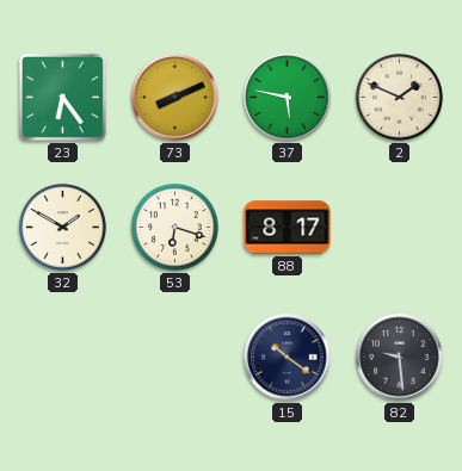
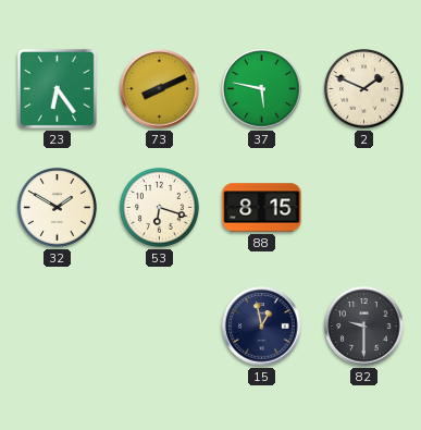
88: 8:17 -> 8:15 (262, 208)
15: 10:21 -> 12:58 (262, 327)
82: 9:29 -> 9:30 (364, 327)
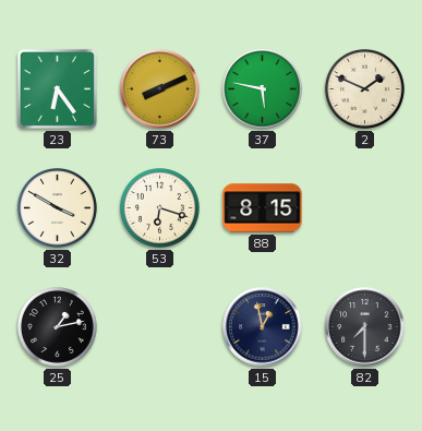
32: 1:50 -> 3:50 (57, 207)
25: none -> 1:13 (57, 326)
82: 9:30 -> 7:30 (365, 327)
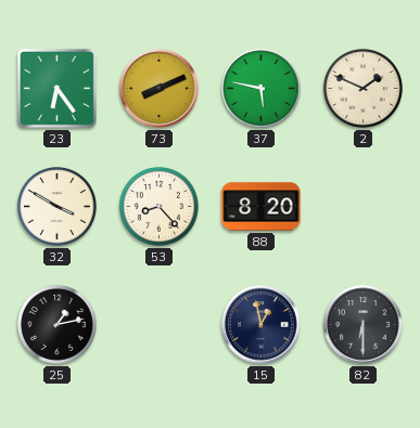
53: 6:18 -> 8:23 (158, 206)
88: 8:15 -> 8:20 (262, 207)
82: 7:30 -> 6:30 (364, 325)
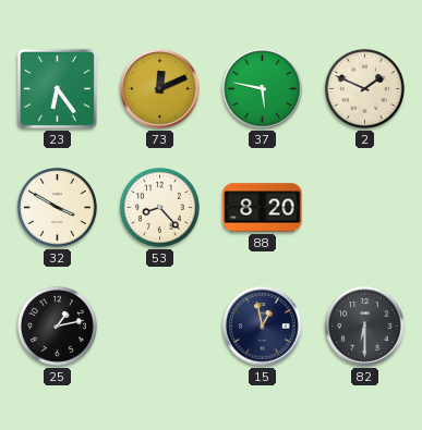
73: 8:11 -> 12:11 (160, 89)
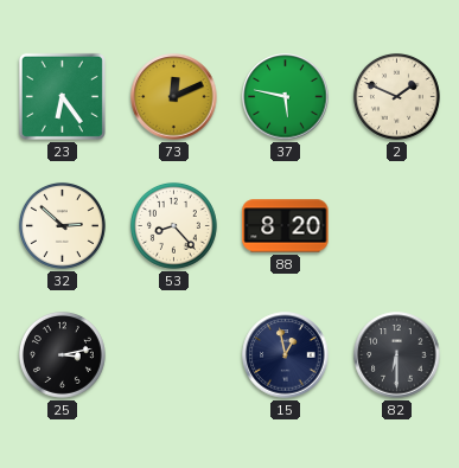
32: 3:50 -> 2:52 (62, 225)
25: 1:13 -> 3:13 (62, 354)
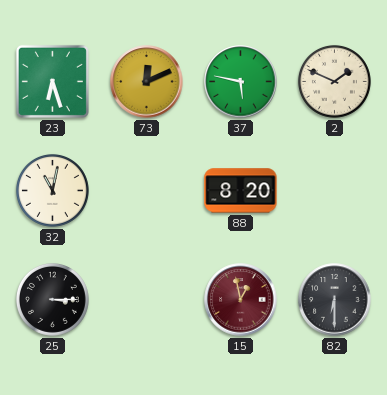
23: 6:24 -> 6:27 (52, 81)
32: 2:52 -> 11:02 (52, 190)
53: 8:23 -> none (173, 225)
25: 3:13 -> 3:15 (52, 299)
15 dial: navy -> burgundy (241, 300)
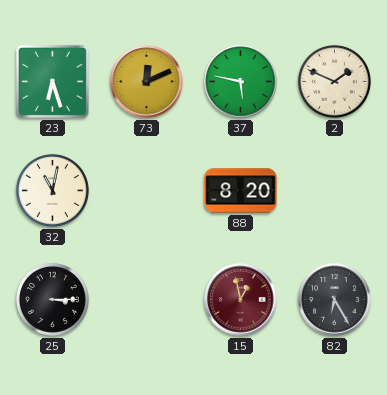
82: 6:30 -> 6:25 (335, 300)
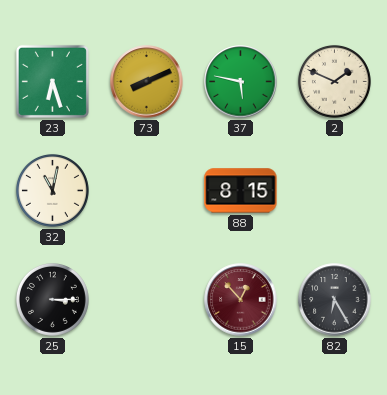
73: 12:11 -> 8:11 (147, 82)
88: 8:20 -> 8:15 (241, 191)
15: 12:58 -> 12:53 (241, 300)
